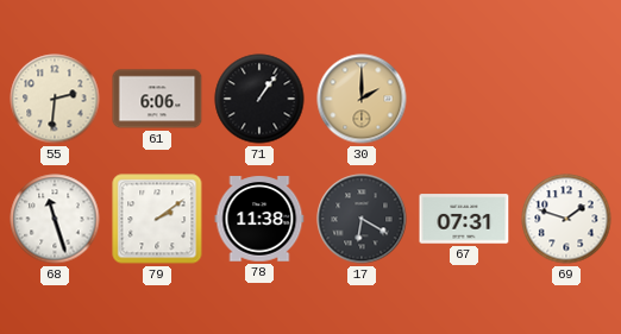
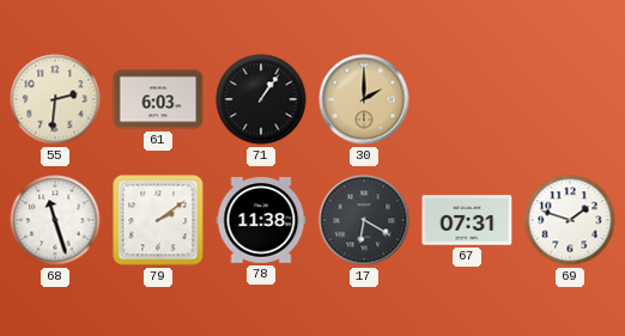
61: 6:06 -> 6:03 (158, 99)
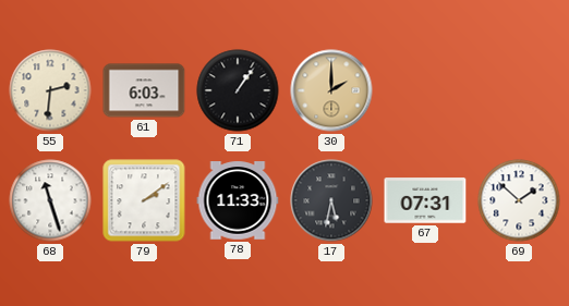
78: 11:38 -> 11:33 (238, 200)
17: 6:20 -> 5:32 (331, 200)
69: 1:48 -> 1:52 (519, 200)
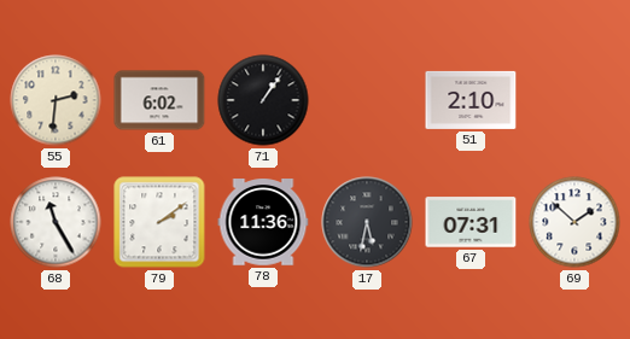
61: 6:03 -> 6:02 (159, 100)
30: 2:00 -> none (331, 90)
51: none -> 2:10 (471, 100)
68: 11:27 -> 11:25 (56, 222)
78: 11:33 -> 11:36 (263, 222)
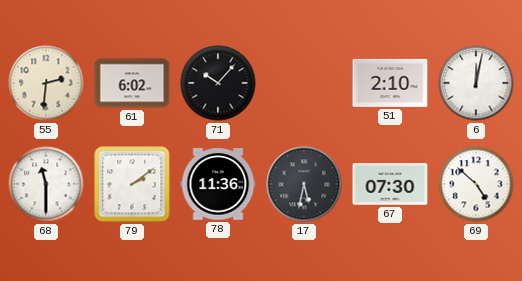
71: 1:06 -> 10:07 (218, 83)
6: none -> 12:02 (476, 83)
68: 11:25 -> 11:30 (46, 184)
67: 07:31 -> 07:30 (390, 184)
69: 1:52 -> 4:52 (476, 184)
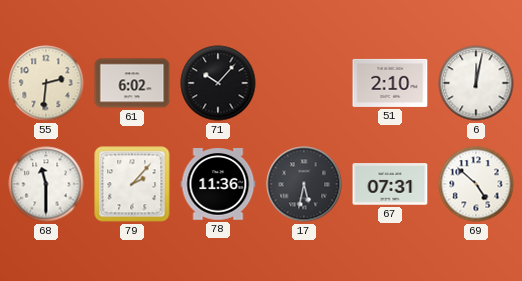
79: 2:09 -> 2:07 (132, 184)
67: 07:30 -> 07:31 (390, 184)
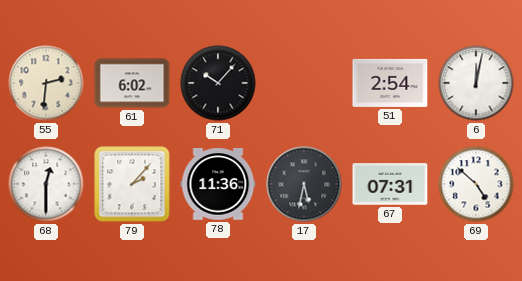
51: 2:10 -> 2:54 (390, 83)
68: 11:30 -> 12:30 (46, 184)
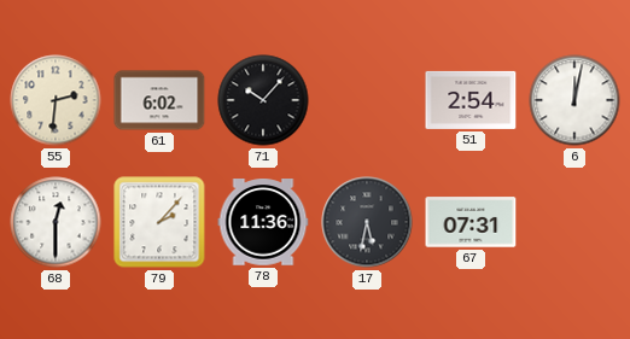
69: 4:52 -> none (476, 184)
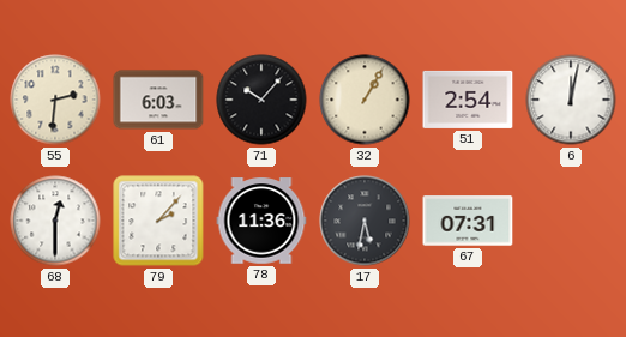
61: 6:02 -> 6:03 (158, 100)
32: none -> 1:05 (365, 100)
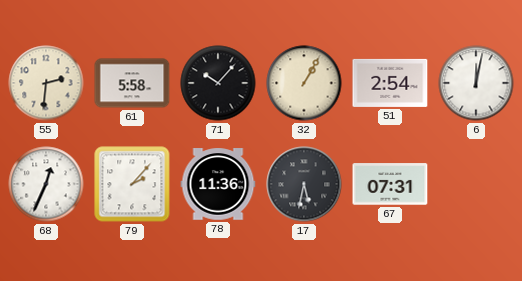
61: 6:03 -> 5:58 (132, 83)
68: 12:30 -> 12:34 (46, 184)
